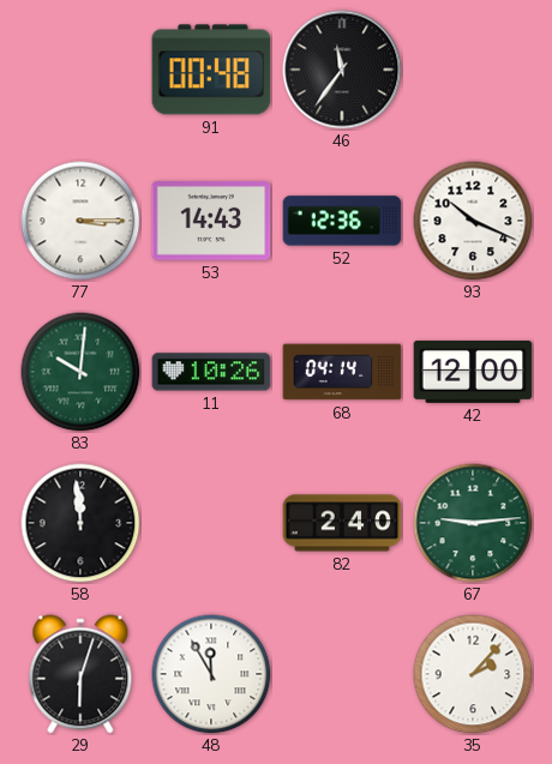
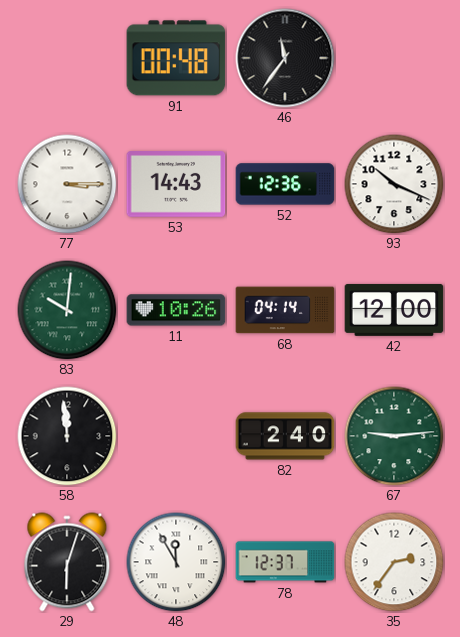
78: none -> 12:37 (285, 562)
35: 2:07 -> 2:36 (394, 562)
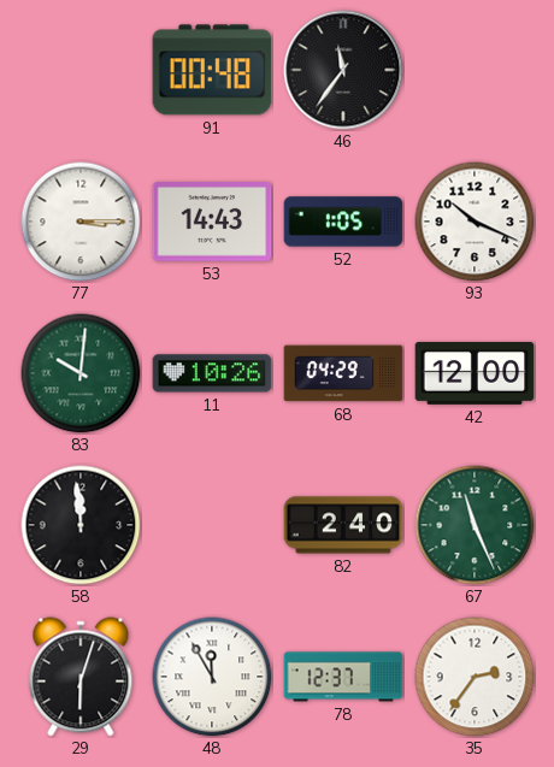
52: 12:36 -> 1:05 (343, 222)
68: 04:14 -> 04:29 (343, 373)
67: 9:14 -> 11:26 (475, 525)
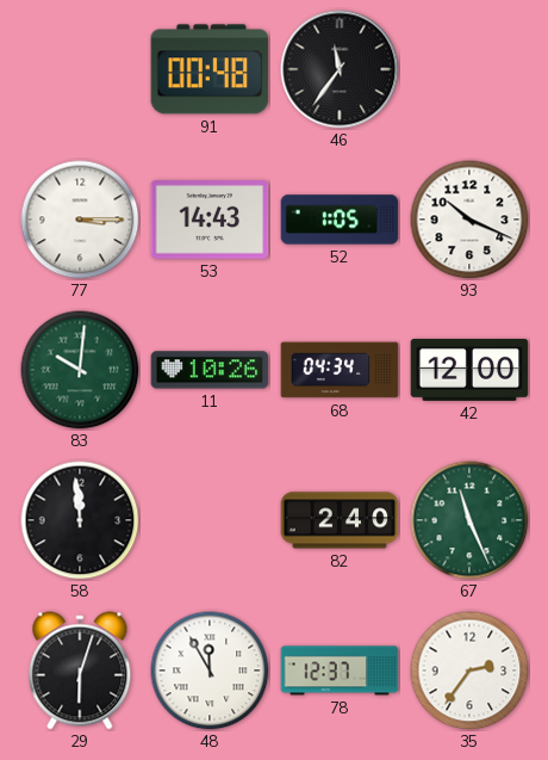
68: 04:29 -> 04:34 (340, 370)
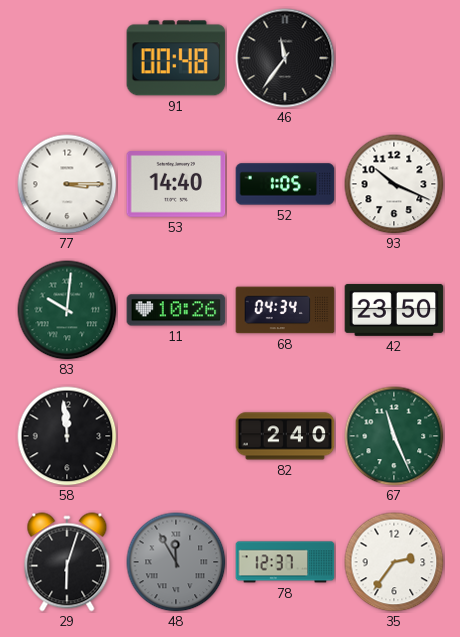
53: 14:43 -> 14:40 (176, 185)
42: 12:00 -> 23:50 (394, 310)
48 dial: white -> grey (176, 562)
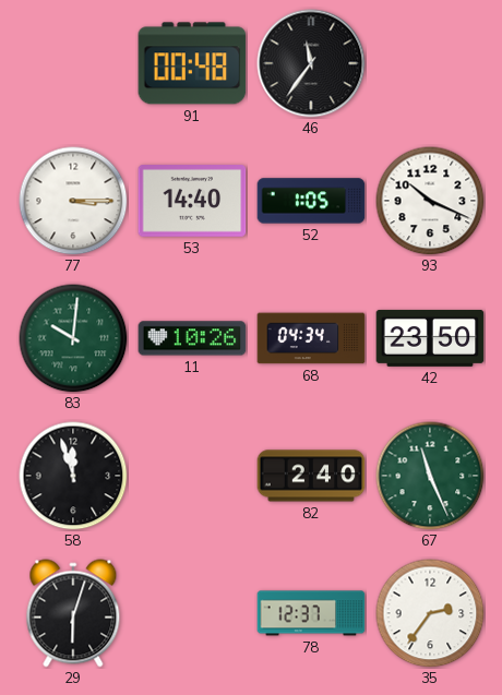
58: 11:59 -> 11:57 (73, 476)
48: 11:55 -> none (176, 562)
